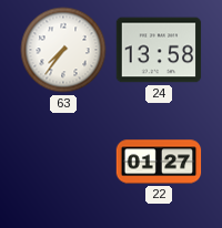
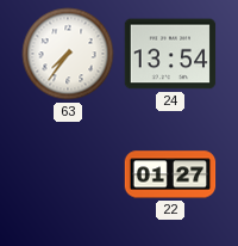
24: 13:58 -> 13:54 (170, 54)
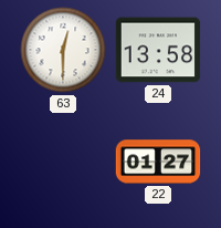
63: 7:36 -> 12:30 (63, 50)
24: 13:54 -> 13:58 (158, 50)
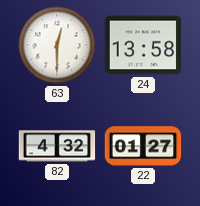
82: none -> 4:32 (57, 146)
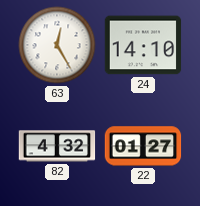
63: 12:30 -> 12:25 (57, 45)
24: 13:58 -> 14:10 (143, 45)
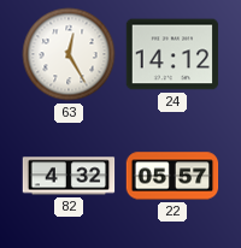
24: 14:10 -> 14:12 (172, 54)
22: 01:27 -> 05:57 (172, 176)
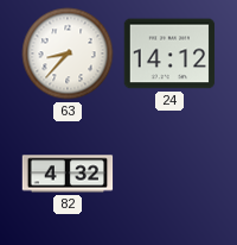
63: 12:25 -> 8:37 (68, 54)
22: 05:57 -> none (172, 176)
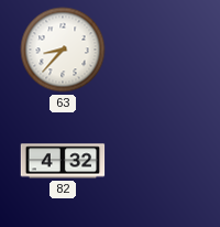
24: 14:12 -> none (169, 54)
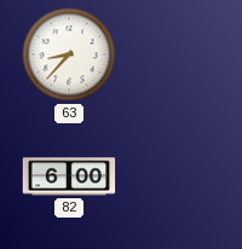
82: 4:32 -> 6:00 (69, 176)
